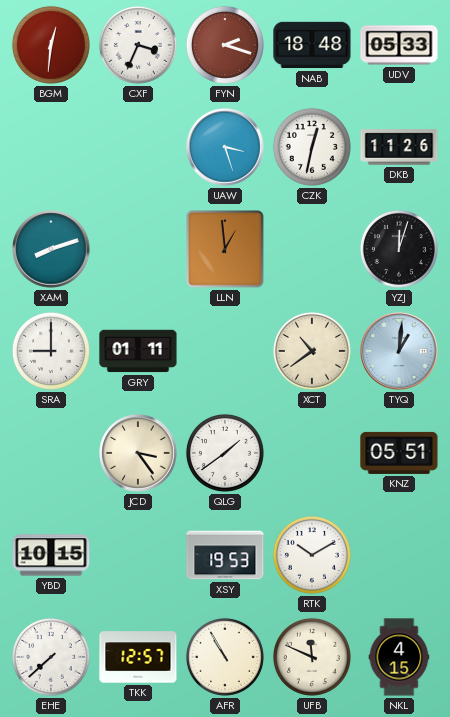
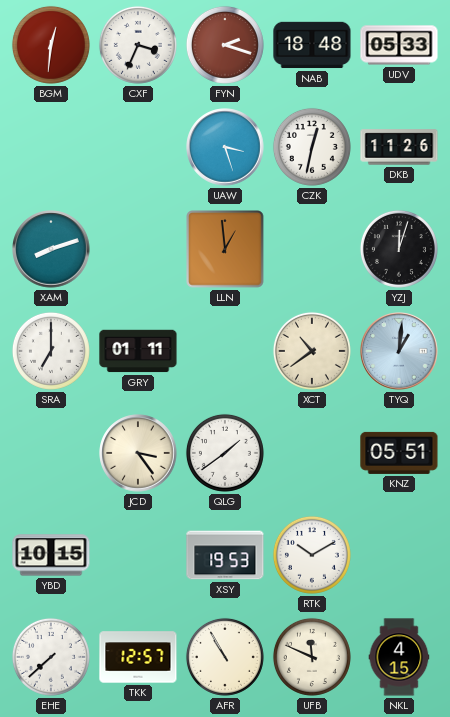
SRA: 9:00 -> 7:00 (51, 351)
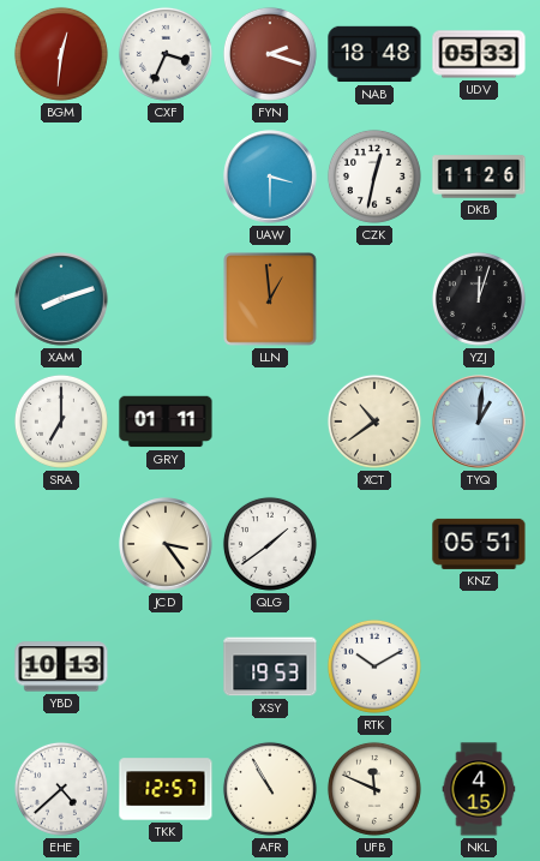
UAW: 3:27 -> 3:30 (270, 177)
YBD: 10:15 -> 10:13 (61, 666)
EHE: 7:38 -> 4:38 (61, 789)
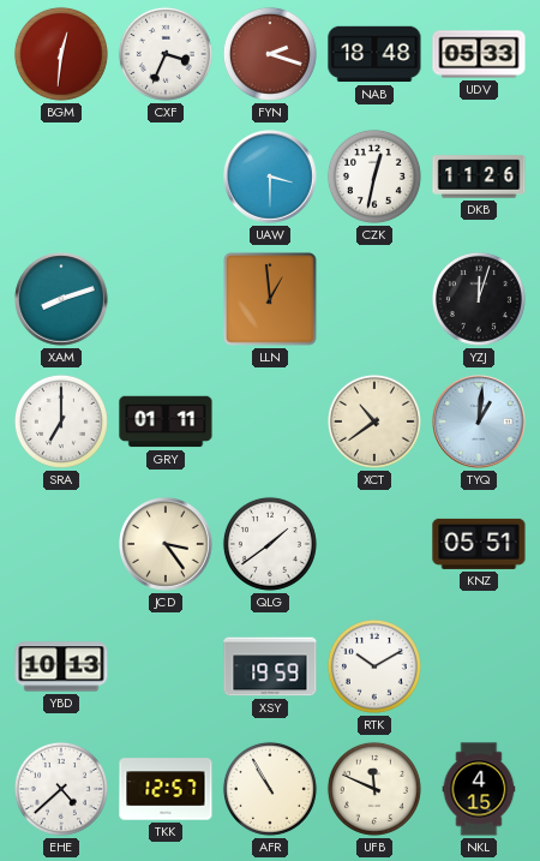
XSY: 19:53 -> 19:59 (270, 666)
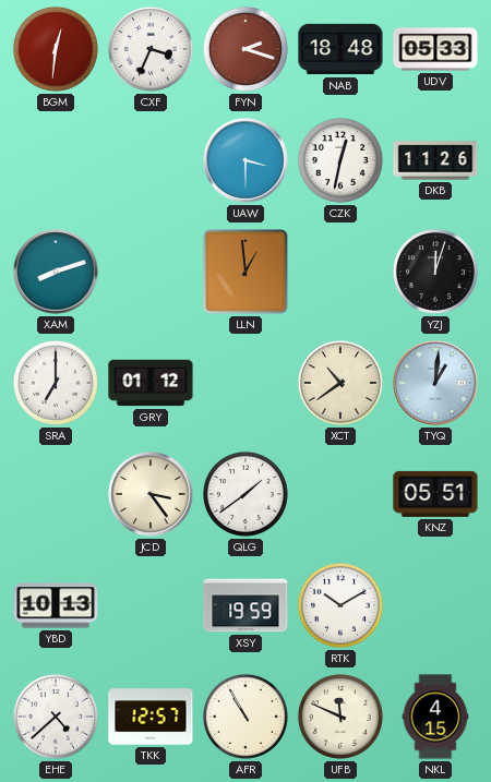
GRY: 01:11 -> 01:12 (151, 383)
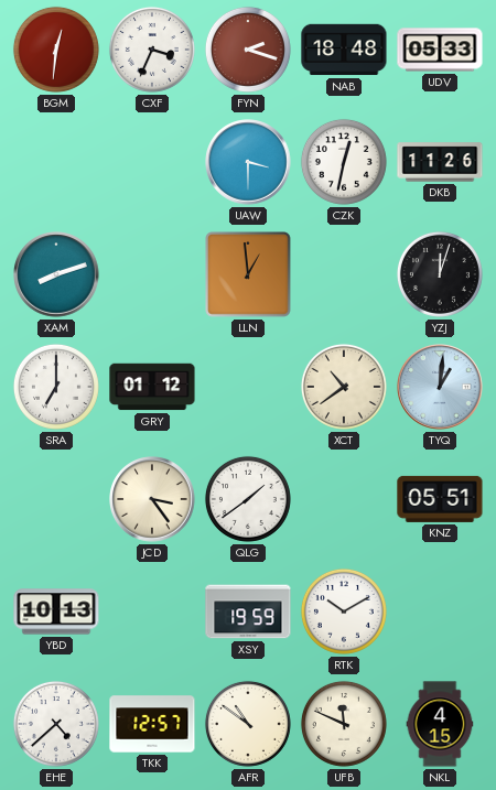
AFR: 10:55 -> 10:51 (248, 724)
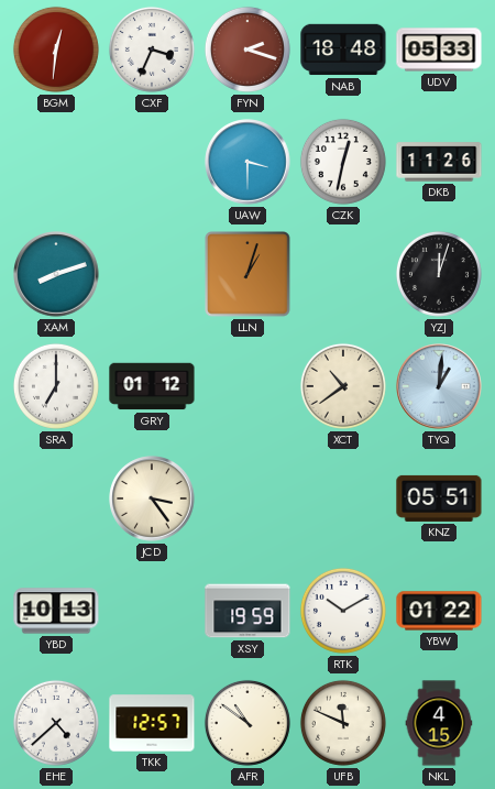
LLN: 12:59 -> 1:03 (248, 274)
QLG: 1:39 -> none (248, 499)
YBW: none -> 01:22 (439, 611)
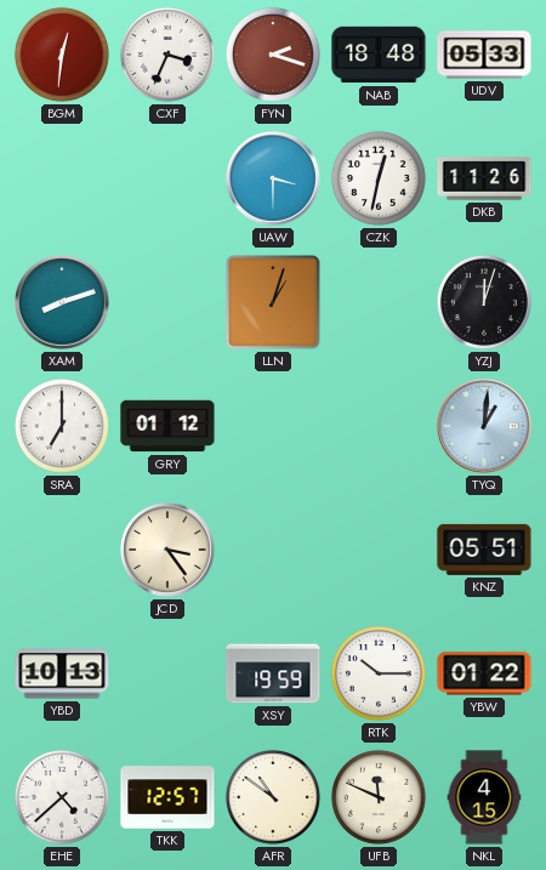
XCT: 10:39 -> none (343, 386)
RTK: 10:10 -> 10:15 (379, 673)
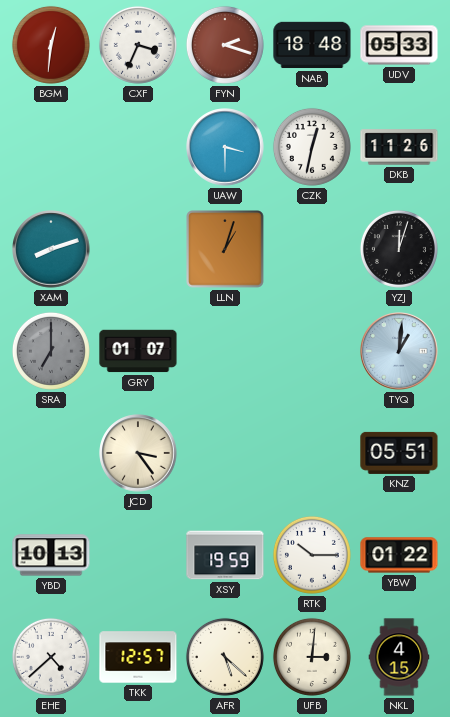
SRA dial: white -> grey (51, 351)
GRY: 01:12 -> 01:07 (138, 351)
AFR: 10:51 -> 5:22 (225, 657)
UFB: 11:49 -> 3:01 (312, 657)
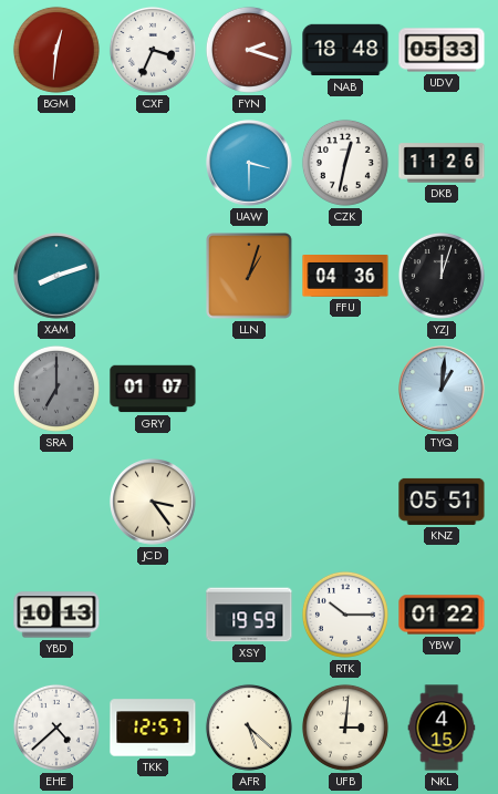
FFU: none -> 04:36 (345, 277)
